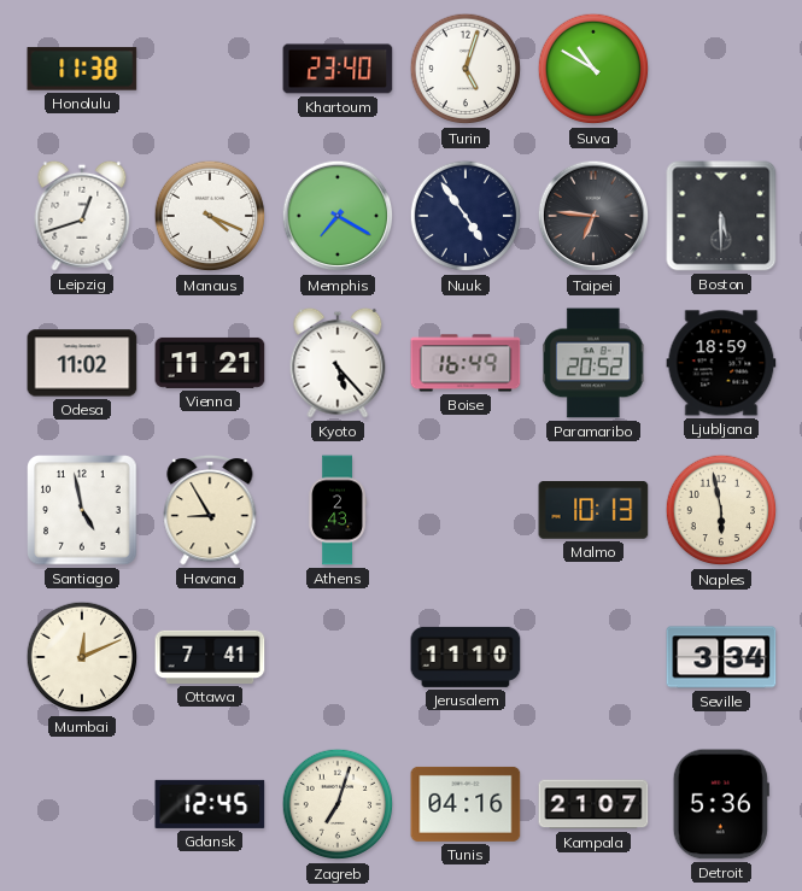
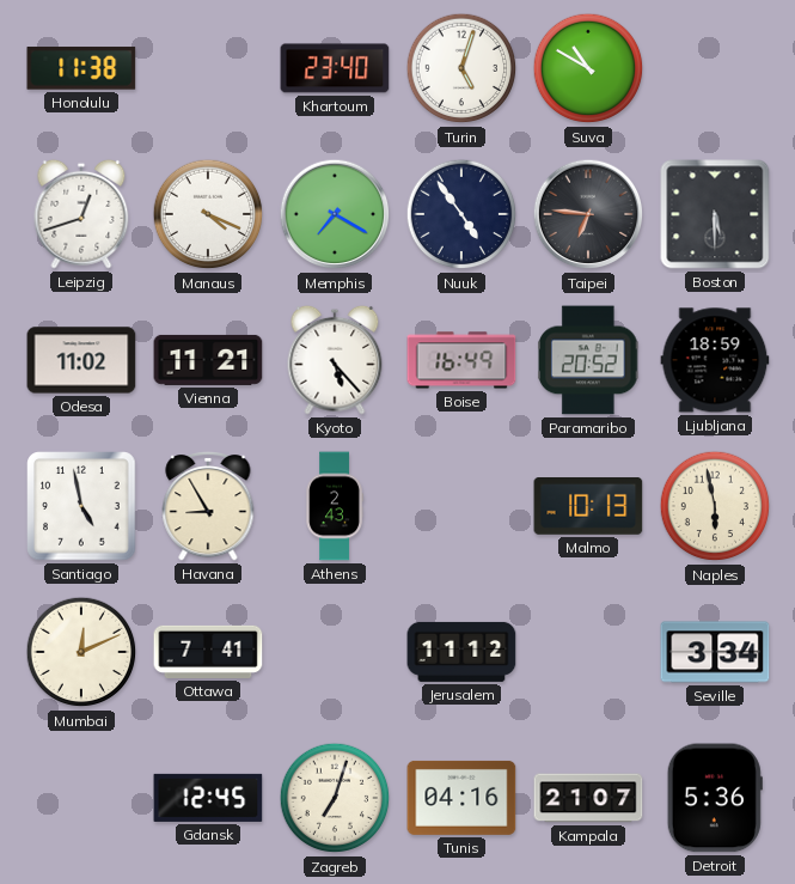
Jerusalem: 11:10 -> 11:12 (461, 652)
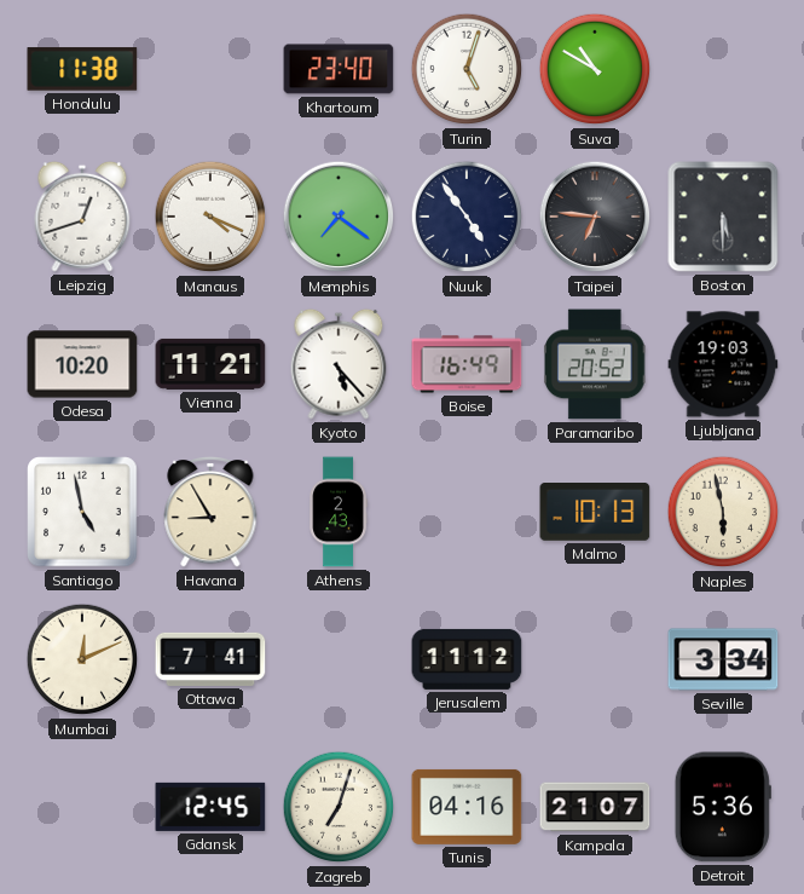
Memphis: 7:20 -> 7:21 (339, 217)
Odesa: 11:02 -> 10:20 (82, 364)
Ljubljana: 18:59 -> 19:03 (723, 364)
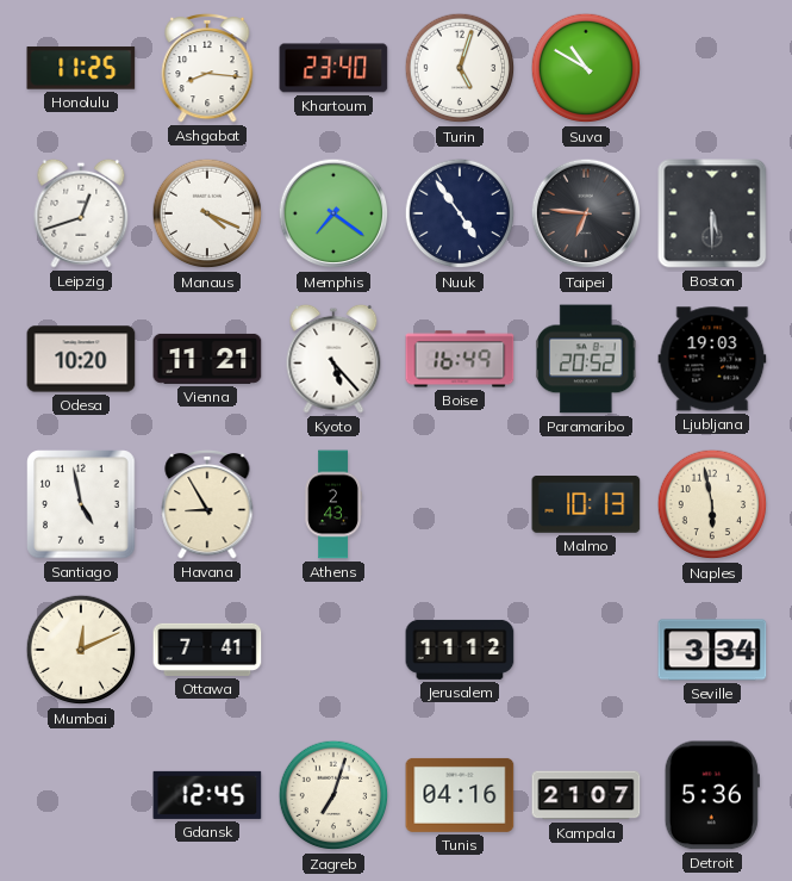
Honolulu: 11:38 -> 11:25 (81, 68)
Ashgabat: none -> 8:16 (207, 68)
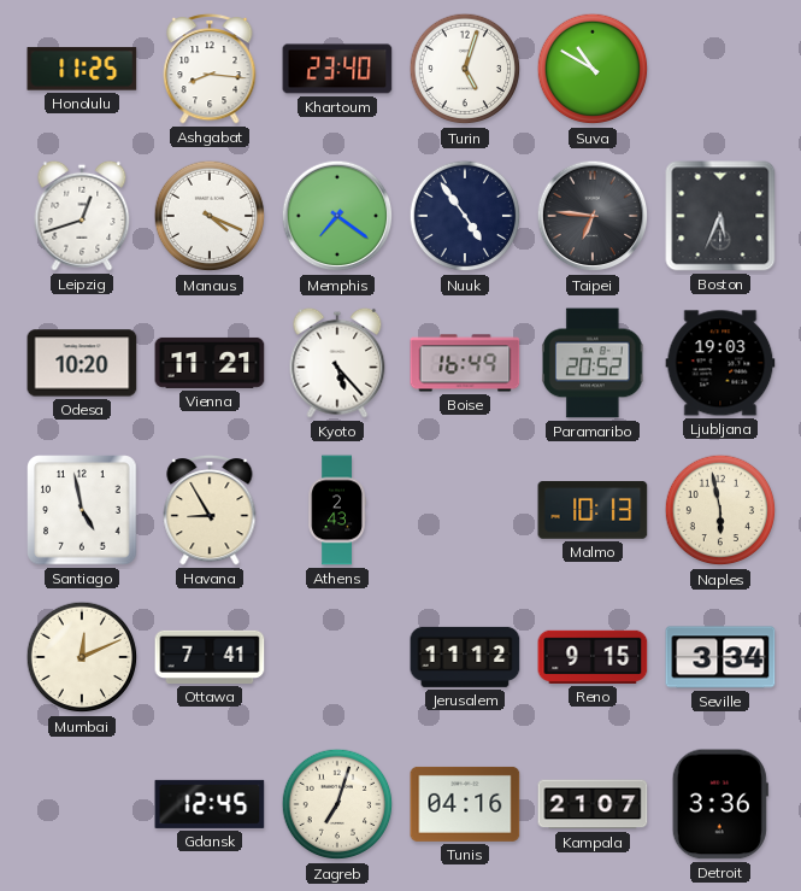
Boston: 5:30 -> 5:34 (720, 216)
Reno: none -> 9:15 (593, 657)
Detroit: 5:36 -> 3:36 (720, 804)
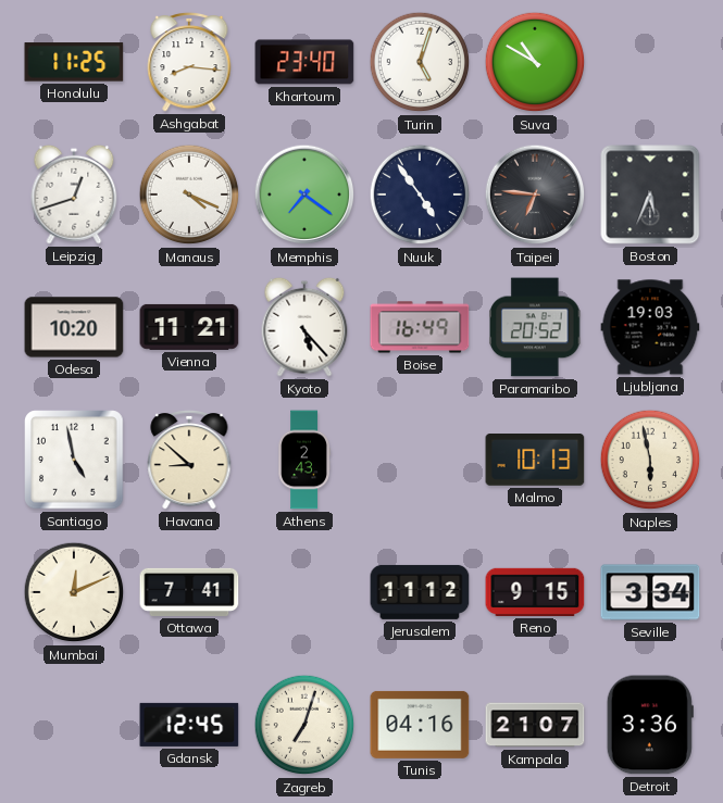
Havana: 8:55 -> 8:52 (189, 460)
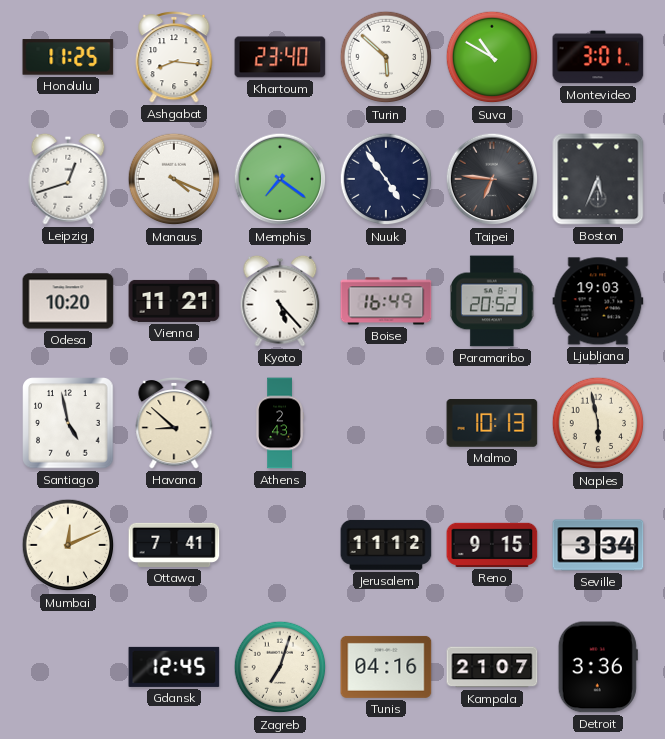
Turin: 5:03 -> 5:52 (386, 57)
Montevideo: none -> 3:01 (598, 57)
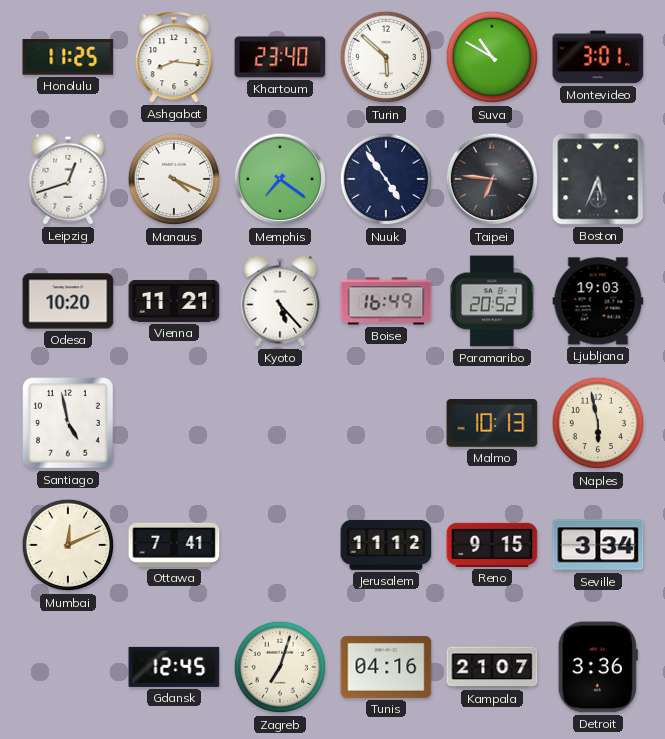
Havana: 8:52 -> none (174, 423)
Athens: 2:43 -> none (280, 423)
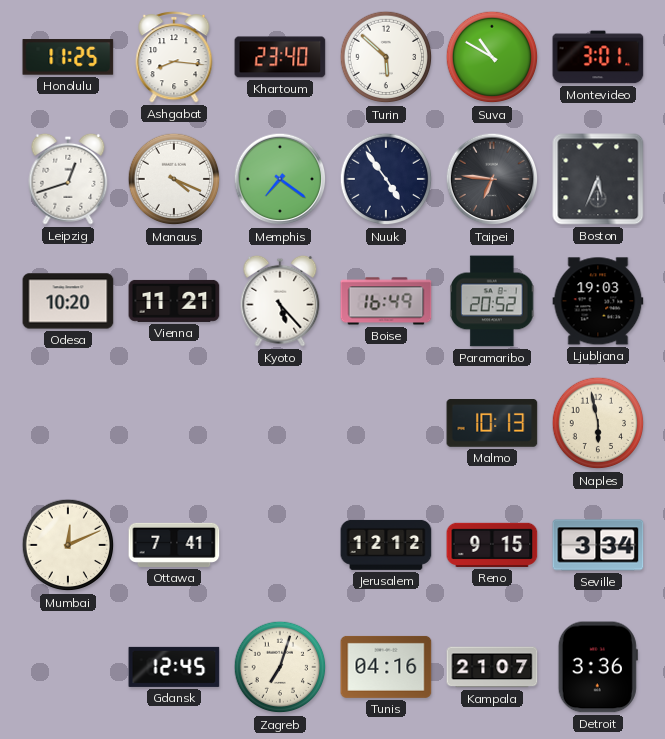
Santiago: 4:58 -> none (68, 423)
Jerusalem: 11:12 -> 12:12 (386, 545)
